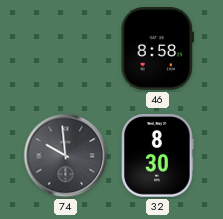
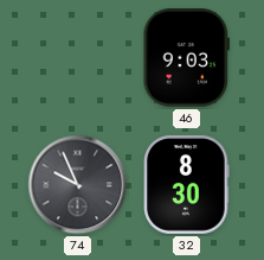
46: 8:58 -> 9:03 (187, 58)
74: 9:59 -> 9:56 (78, 185)
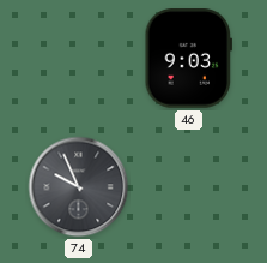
32: 8:30 -> none (187, 185)
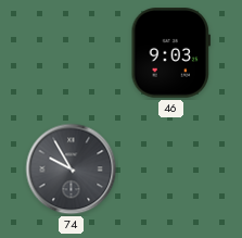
74: 9:56 -> 9:55 (72, 170)
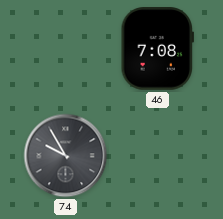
46: 9:03 -> 7:08 (158, 49)
